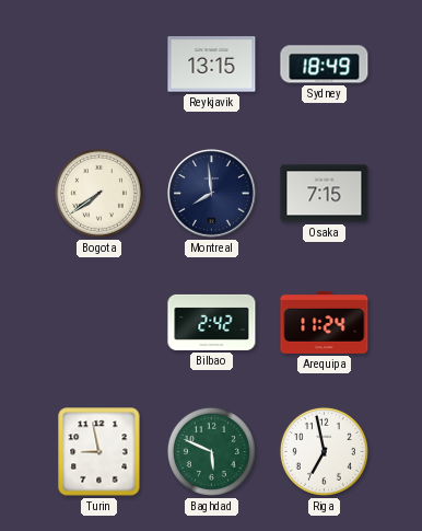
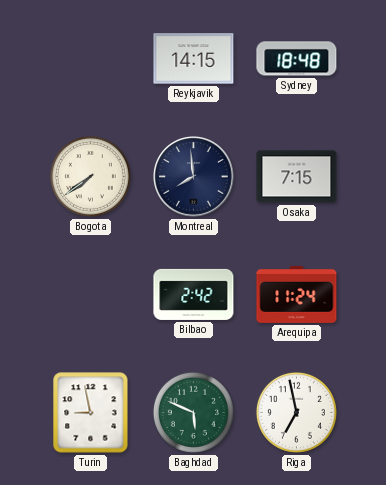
Reykjavik: 13:15 -> 14:15 (194, 59)
Sydney: 18:49 -> 18:48 (297, 59)
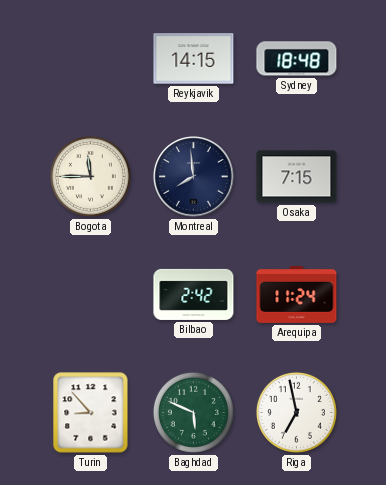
Bogota: 7:39 -> 11:45 (90, 176)
Turin: 8:58 -> 8:53 (91, 413)
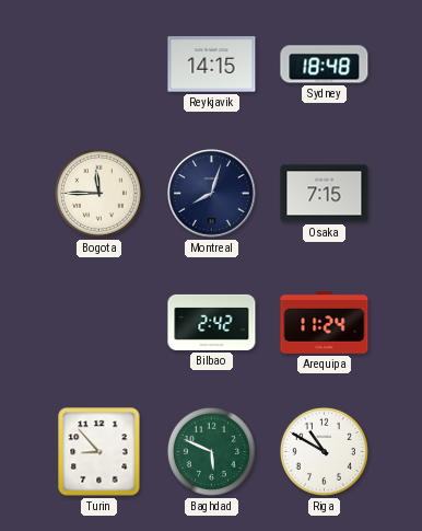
Montreal: 7:59 -> 8:03 (212, 194)
Riga: 6:58 -> 10:50 (324, 451)
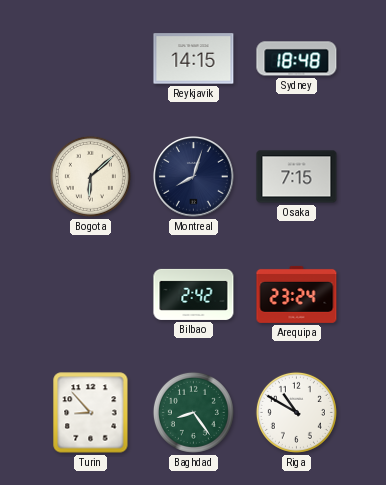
Bogota: 11:45 -> 6:08 (90, 176)
Arequipa: 11:24 -> 23:24 (297, 294)
Baghdad: 5:49 -> 8:24 (193, 412)
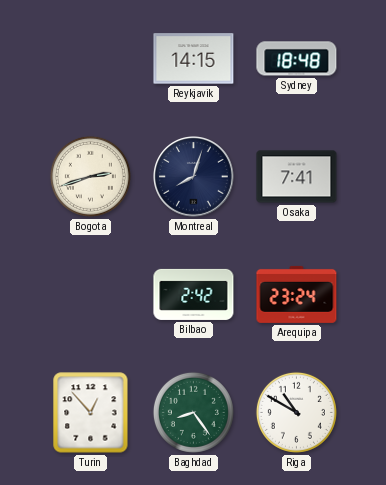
Bogota: 6:08 -> 2:42 (90, 176)
Osaka: 7:15 -> 7:41 (297, 177)
Turin: 8:53 -> 12:53 (91, 413)
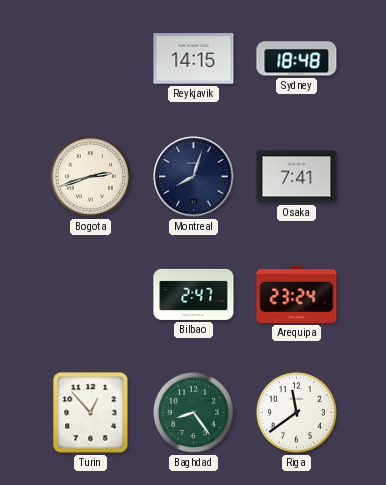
Bilbao: 2:42 -> 2:47 (194, 294)
Riga: 10:50 -> 11:39 (296, 412)
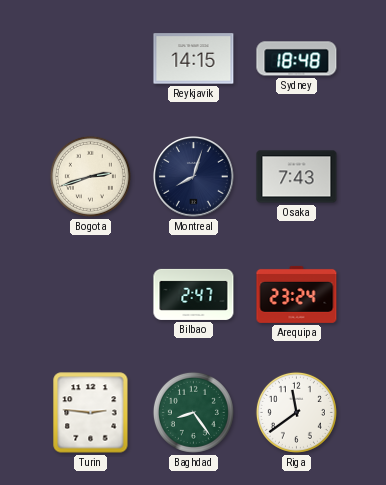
Osaka: 7:41 -> 7:43 (297, 177)
Turin: 12:53 -> 2:46 (91, 413)
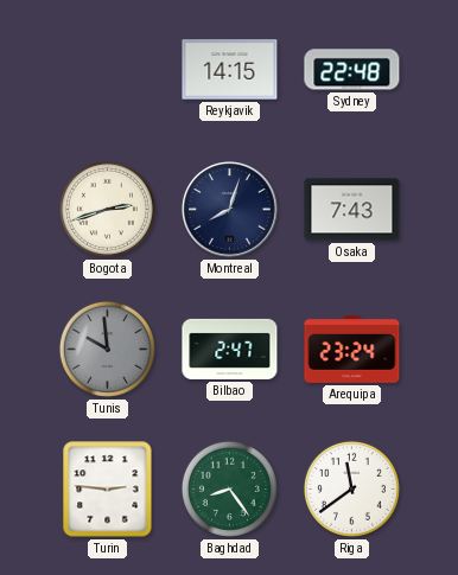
Sydney: 18:48 -> 22:48 (352, 70)
Tunis: none -> 9:59 (107, 349)
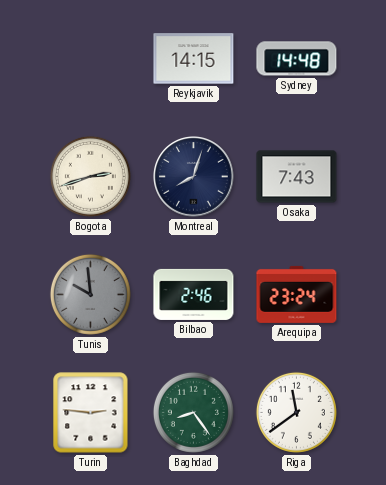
Sydney: 22:48 -> 14:48 (297, 59)
Bilbao: 2:47 -> 2:46 (194, 294)
